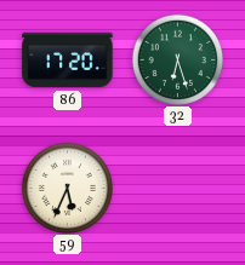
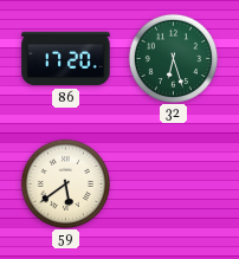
59: 5:34 -> 5:39 (65, 183)
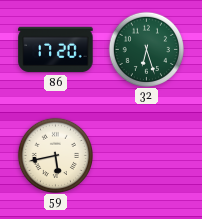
59: 5:39 -> 5:43 (55, 155)
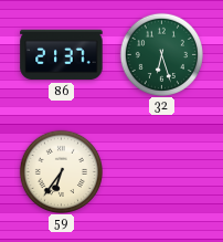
86: 17:20 -> 21:37 (62, 55)
59: 5:43 -> 6:36 (61, 171)
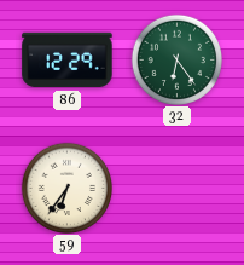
86: 21:37 -> 12:29 (68, 61)
32: 6:27 -> 6:24 (176, 59)
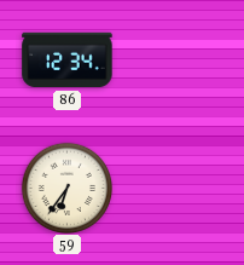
86: 12:29 -> 12:34 (68, 61)
32: 6:24 -> none (176, 59)
